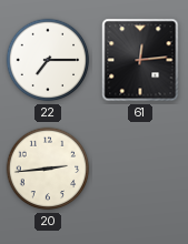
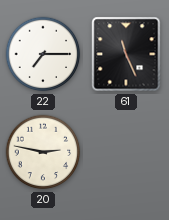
61: 12:14 -> 11:26 (126, 54)
20: 2:44 -> 2:47 (43, 152)
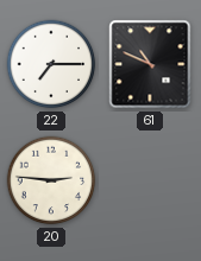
61: 11:26 -> 10:49 (150, 64)
20: 2:47 -> 2:46 (51, 180)
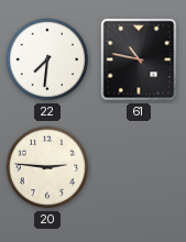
22: 7:15 -> 7:31 (47, 59)
61: 10:49 -> 10:47 (139, 59)
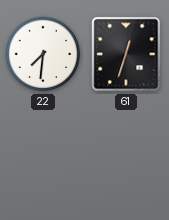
61: 10:47 -> 12:33 (126, 54)
20: 2:46 -> none (47, 167)
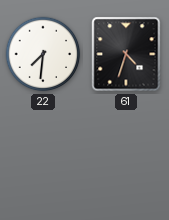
61: 12:33 -> 4:33 (126, 54)
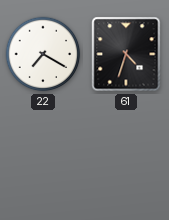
22: 7:31 -> 7:20 (43, 54)
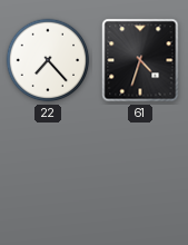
22: 7:20 -> 7:23 (48, 60)
